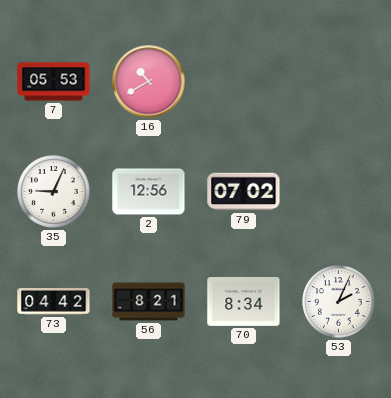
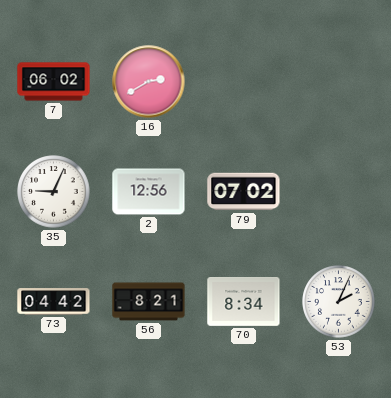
7: 05:53 -> 06:02 (54, 82)
16: 10:40 -> 2:40 (149, 82)
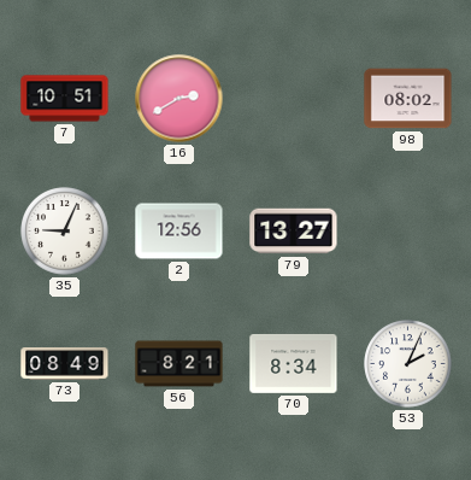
7: 06:02 -> 10:51 (65, 99)
98: none -> 08:02 (408, 99)
79: 07:02 -> 13:27 (294, 232)
73: 04:42 -> 08:49 (65, 364)
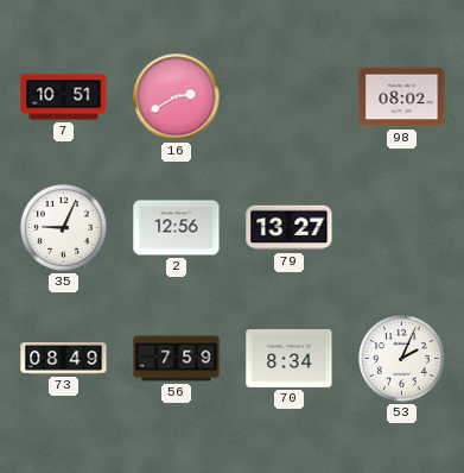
56: 8:21 -> 7:59 (177, 359)
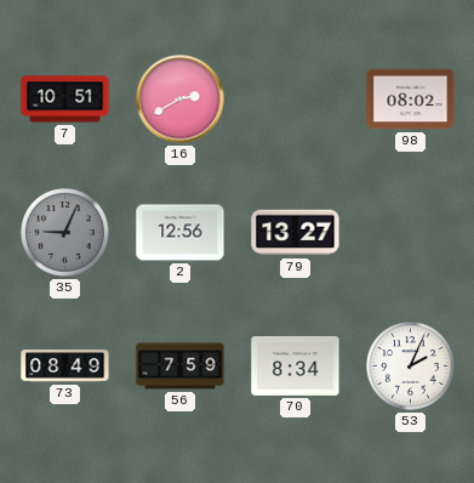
35 dial: white -> grey (65, 233)
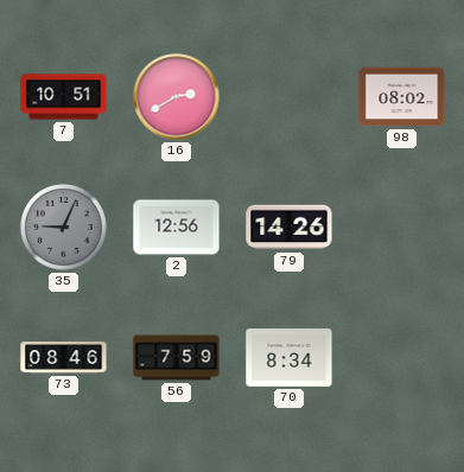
79: 13:27 -> 14:26 (290, 228)
73: 08:49 -> 08:46 (64, 358)
53: 2:04 -> none (411, 366)
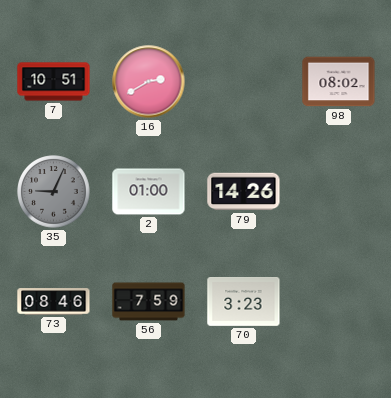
2: 12:56 -> 01:00 (149, 192)
70: 8:34 -> 3:23 (244, 302)
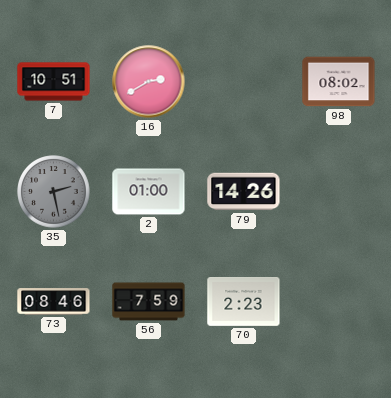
35: 9:04 -> 2:28 (54, 192)
70: 3:23 -> 2:23 (244, 302)
